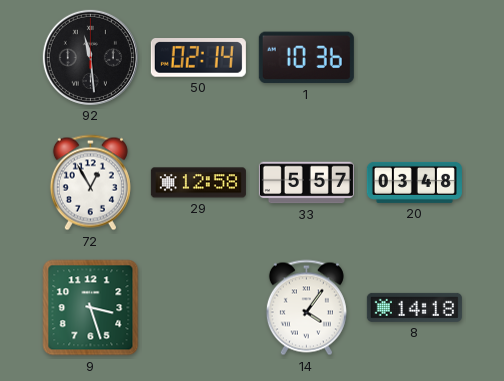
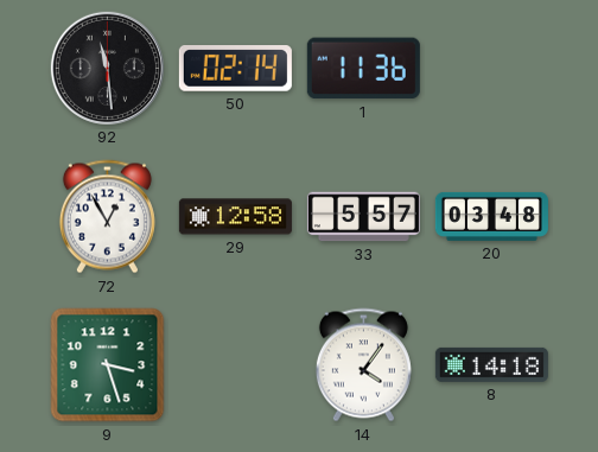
1: 10:36 -> 11:36 (363, 69)
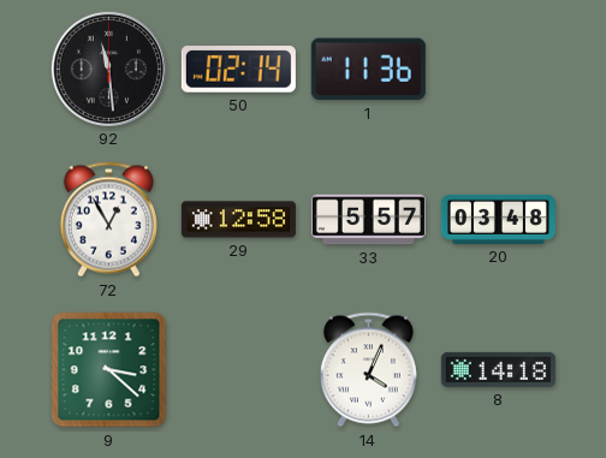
9: 3:27 -> 3:22 (109, 370)
14: 4:06 -> 4:04 (368, 370)
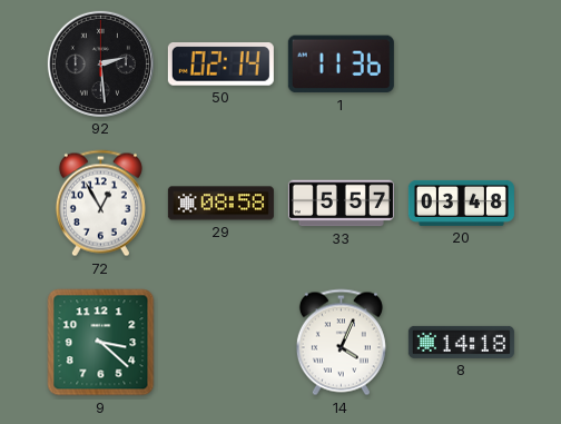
92: 11:29 -> 2:29 (100, 63)
29: 12:58 -> 08:58 (220, 204)
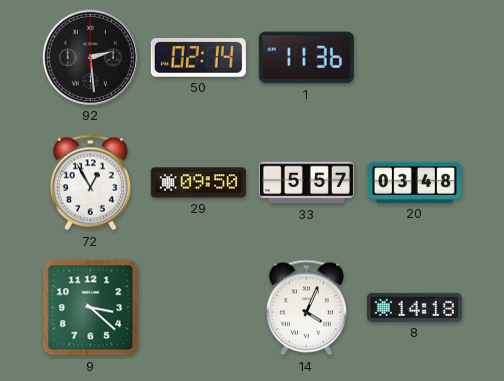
29: 08:58 -> 09:50 (198, 183)
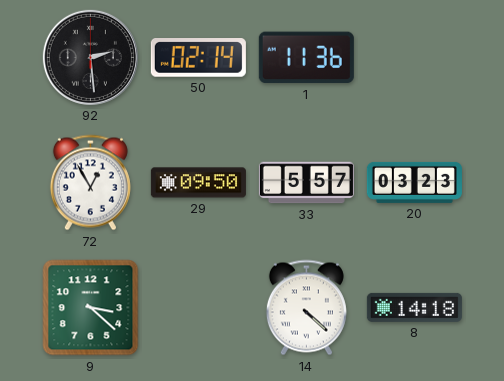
20: 03:48 -> 03:23 (414, 182)
14: 4:04 -> 4:22 (306, 308)
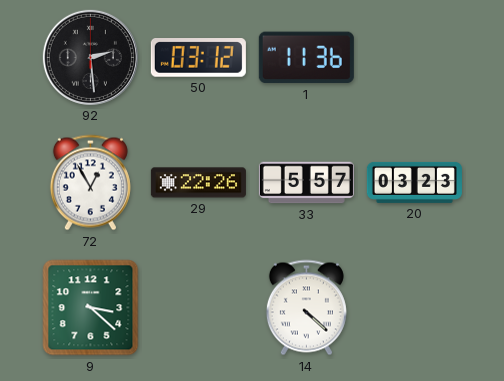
50: 02:14 -> 03:12 (198, 58)
29: 09:50 -> 22:26 (198, 183)
8: 14:18 -> none (414, 307)
